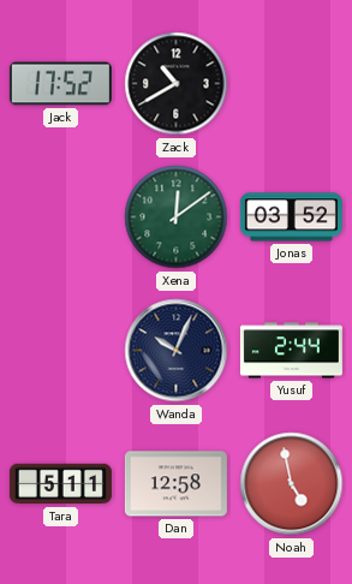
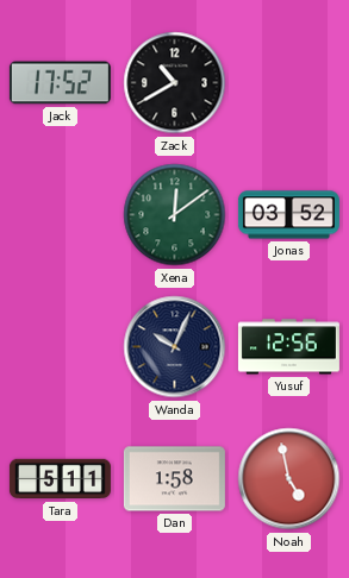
Yusuf: 2:44 -> 12:56 (288, 347)
Dan: 12:58 -> 1:58 (174, 479)
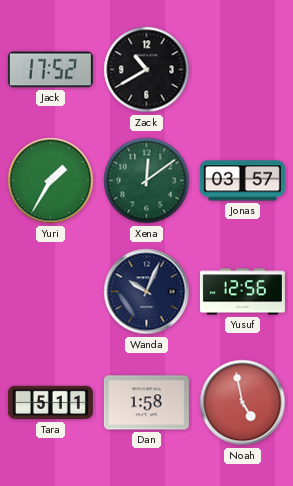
Yuri: none -> 1:35 (51, 181)
Jonas: 03:52 -> 03:57 (242, 181)
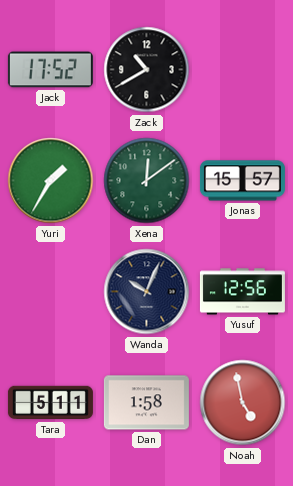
Jonas: 03:57 -> 15:57 (242, 181)
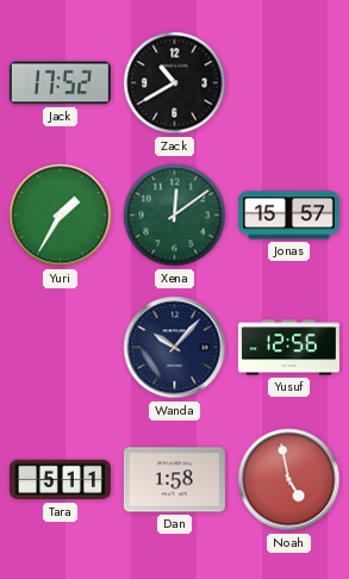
Wanda: 10:04 -> 10:07 (175, 348)
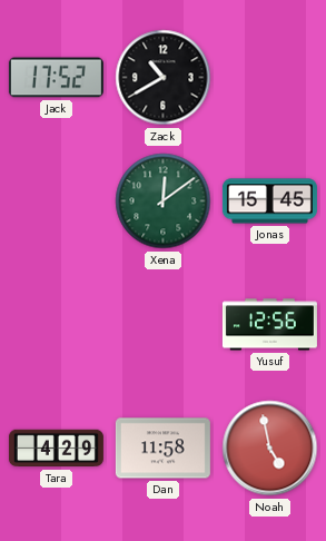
Yuri: 1:35 -> none (61, 216)
Jonas: 15:57 -> 15:45 (269, 201)
Wanda: 10:07 -> none (175, 348)
Tara: 5:11 -> 4:29 (56, 449)
Dan: 1:58 -> 11:58 (162, 449)
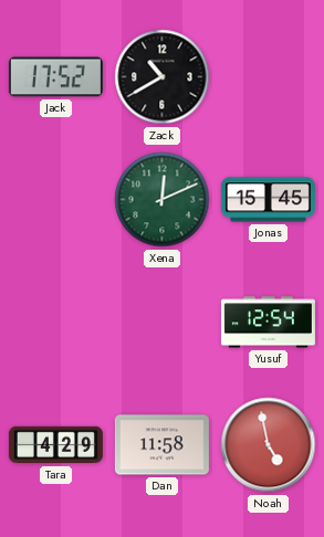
Xena: 12:09 -> 12:11 (163, 200)
Yusuf: 12:56 -> 12:54 (268, 323)
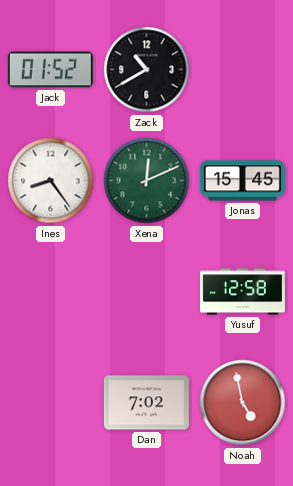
Jack: 17:52 -> 01:52 (50, 70)
Ines: none -> 8:24 (51, 181)
Yusuf: 12:54 -> 12:58 (242, 292)
Tara: 4:29 -> none (55, 445)
Dan: 11:58 -> 7:02 (146, 403)
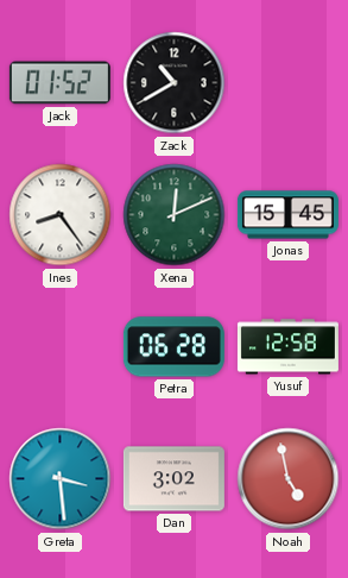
Petra: none -> 06:28 (173, 347)
Greta: none -> 3:29 (61, 479)
Dan: 7:02 -> 3:02 (173, 479)
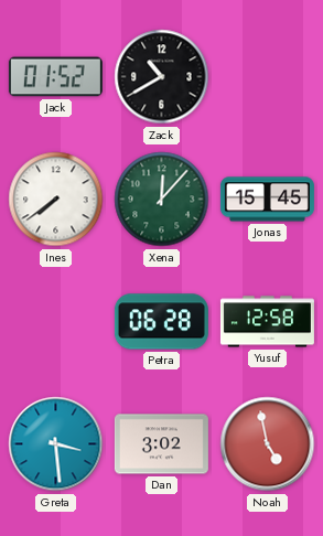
Ines: 8:24 -> 7:39 (56, 200)
Xena: 12:11 -> 12:07 (162, 200)
